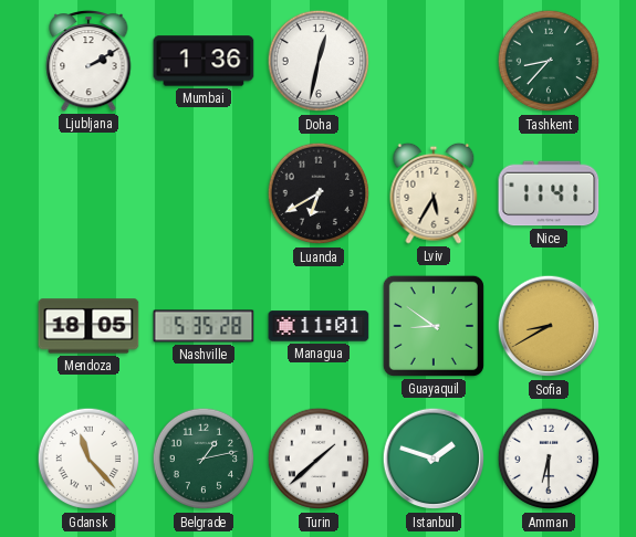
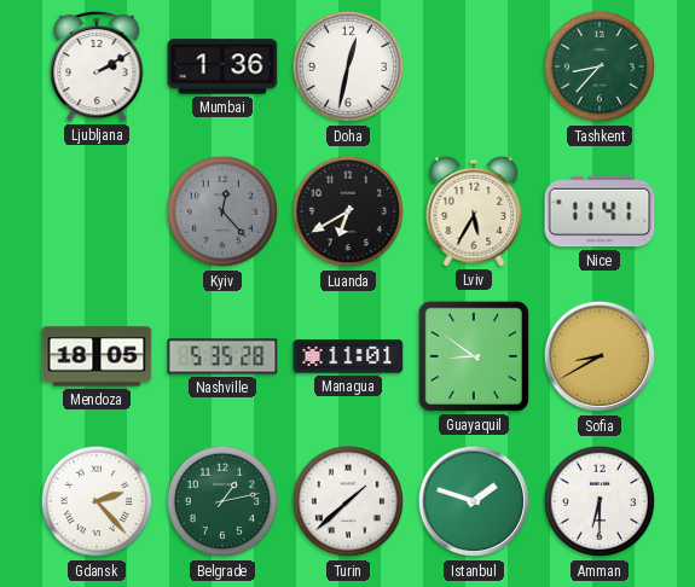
Kyiv: none -> 12:23 (222, 211)
Gdansk: 11:23 -> 2:23 (97, 501)
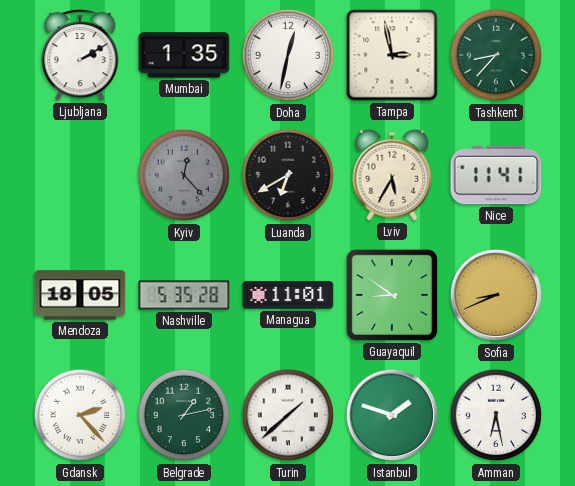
Mumbai: 1:36 -> 1:35 (184, 55)
Tampa: none -> 2:58 (392, 55)
Sofia: 8:40 -> 8:41 (496, 295)
Amman: 6:30 -> 6:28 (496, 415)
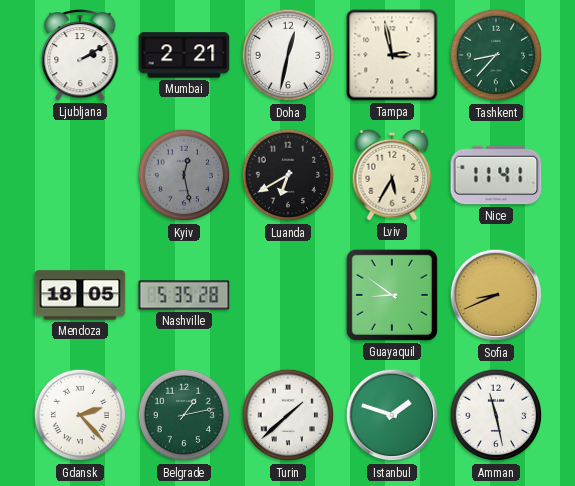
Mumbai: 1:35 -> 2:21 (184, 55)
Kyiv: 12:23 -> 12:28 (184, 175)
Managua: 11:01 -> none (288, 295)
Amman: 6:28 -> 11:28 (496, 415)
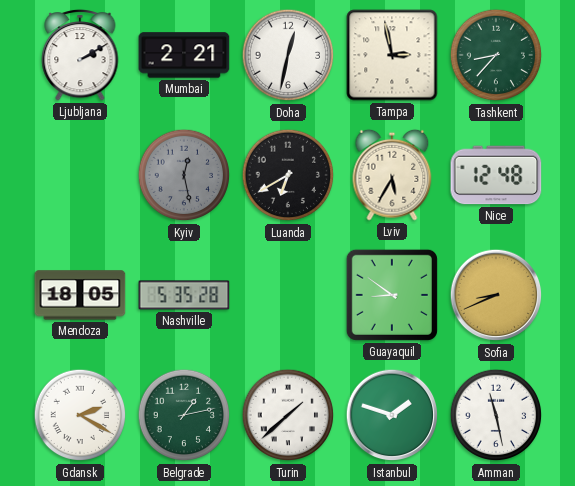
Nice: 11:41 -> 12:48 (496, 175)
Gdansk: 2:23 -> 2:20 (80, 415)
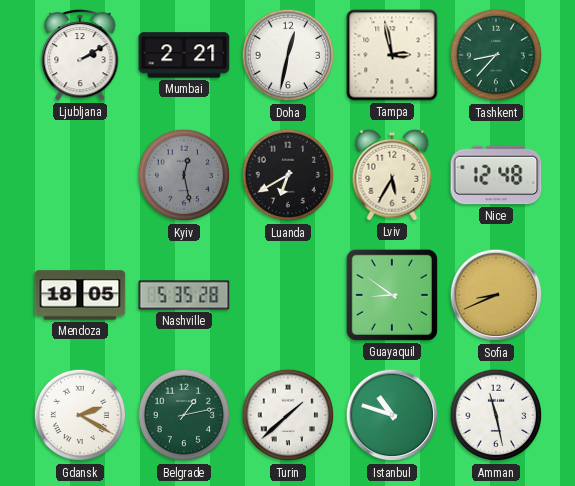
Istanbul: 1:48 -> 10:48 (392, 415)
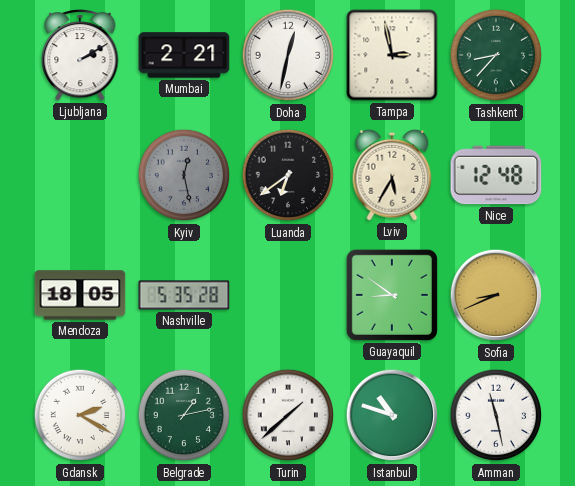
Luanda: 6:40 -> 6:39 (288, 175)
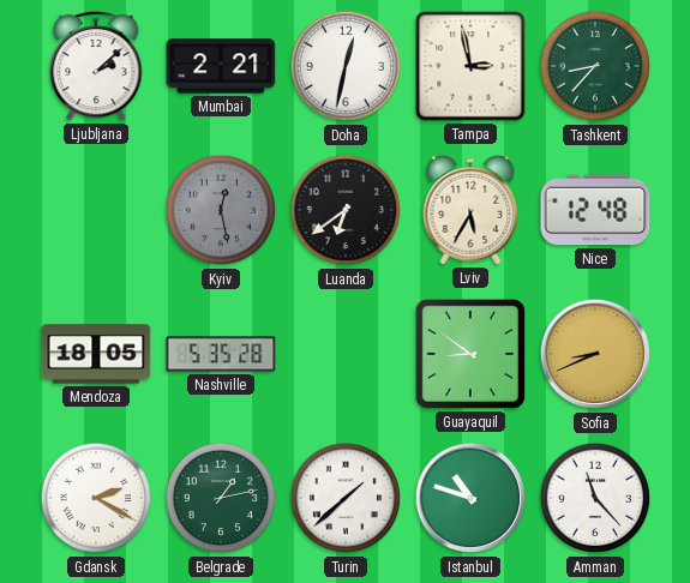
Ljubljana: 2:10 -> 2:08 (96, 66)
Amman: 11:28 -> 11:23 (595, 498)
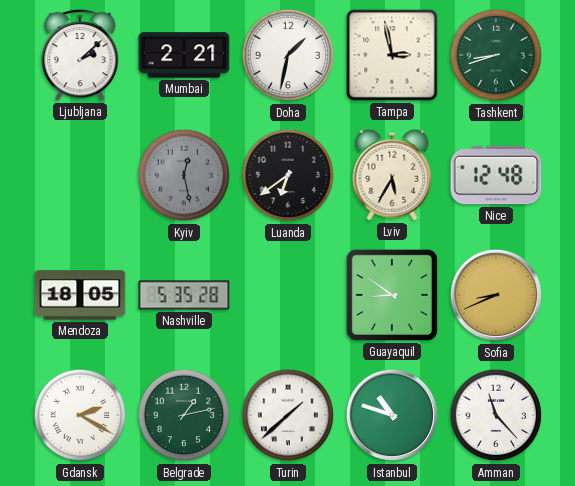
Doha: 12:32 -> 1:32 (288, 55)
Tashkent: 8:37 -> 8:42 (496, 55)
